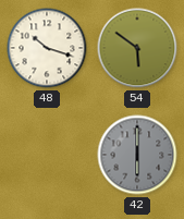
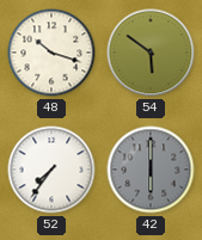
52: none -> 7:36 (51, 170)
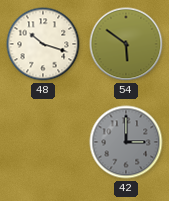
52: 7:36 -> none (51, 170)
42: 6:00 -> 3:00 (126, 142)
